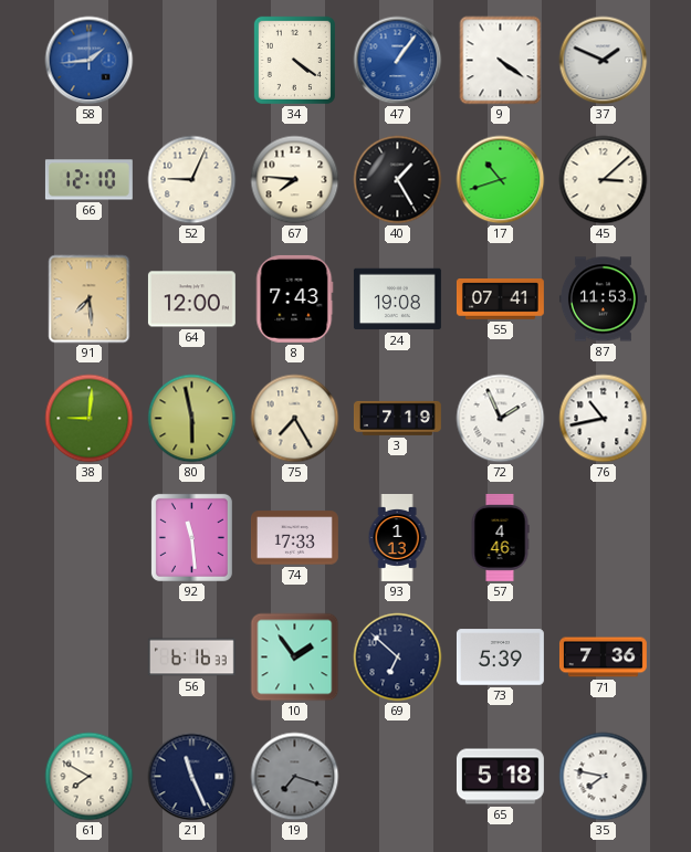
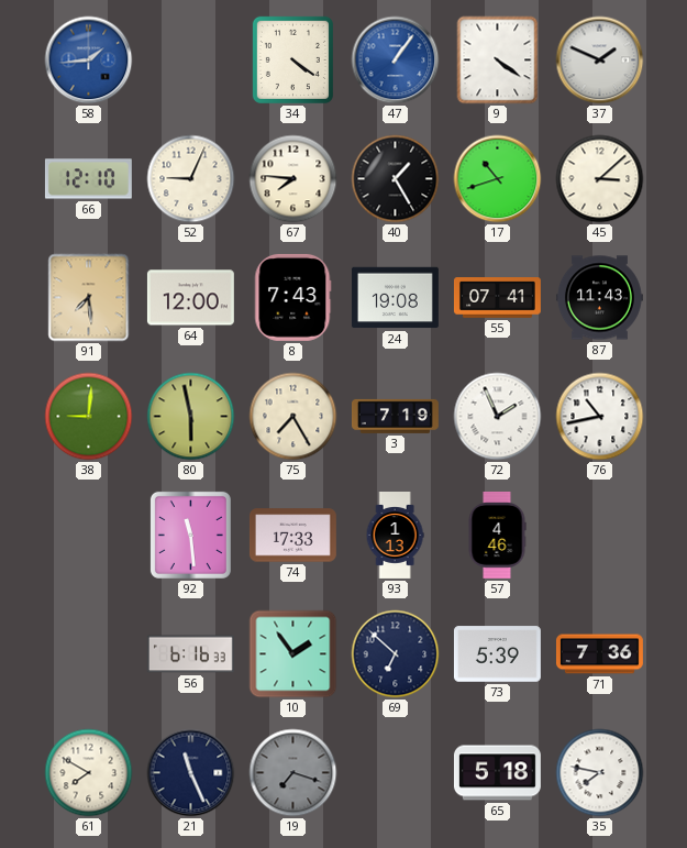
87: 11:53 -> 11:43 (599, 298)
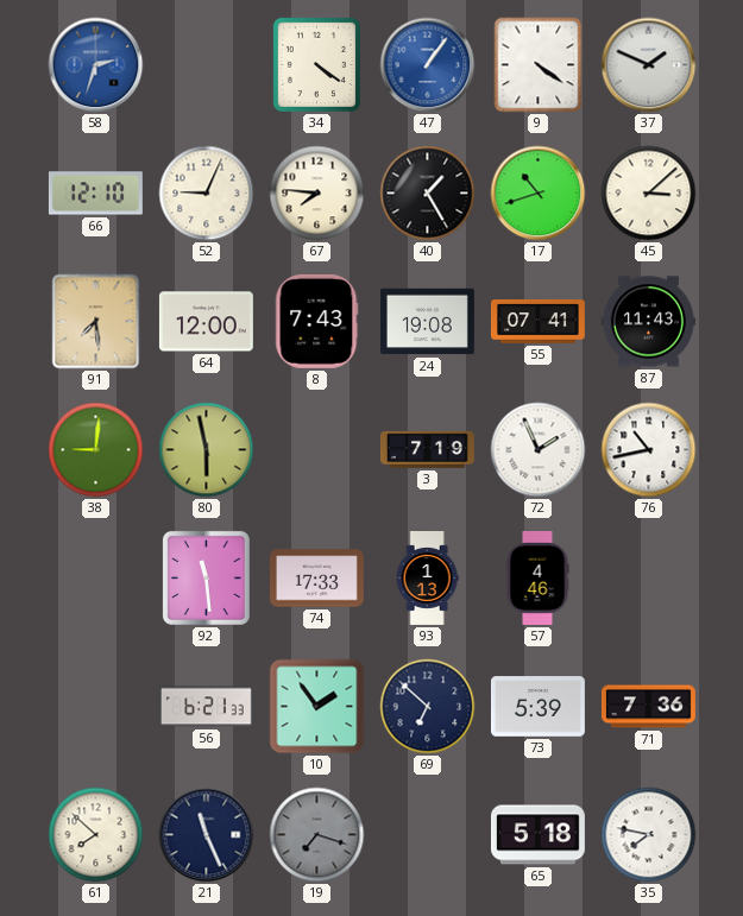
58: 1:44 -> 2:33 (96, 65)
75: 7:25 -> none (293, 417)
56: 6:16 -> 6:21 (206, 707)
61: 7:50 -> 7:52 (96, 835)
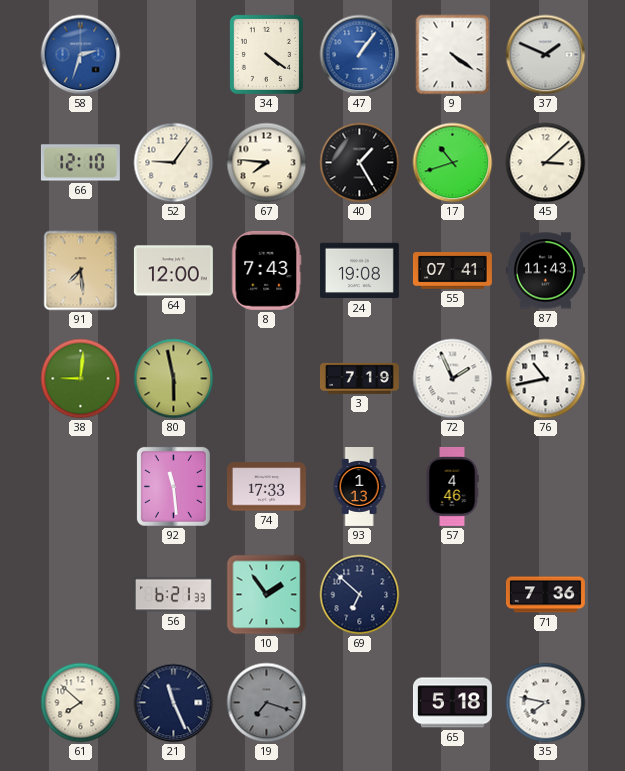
52: 9:04 -> 9:06 (174, 163)
73: 5:39 -> none (537, 707)
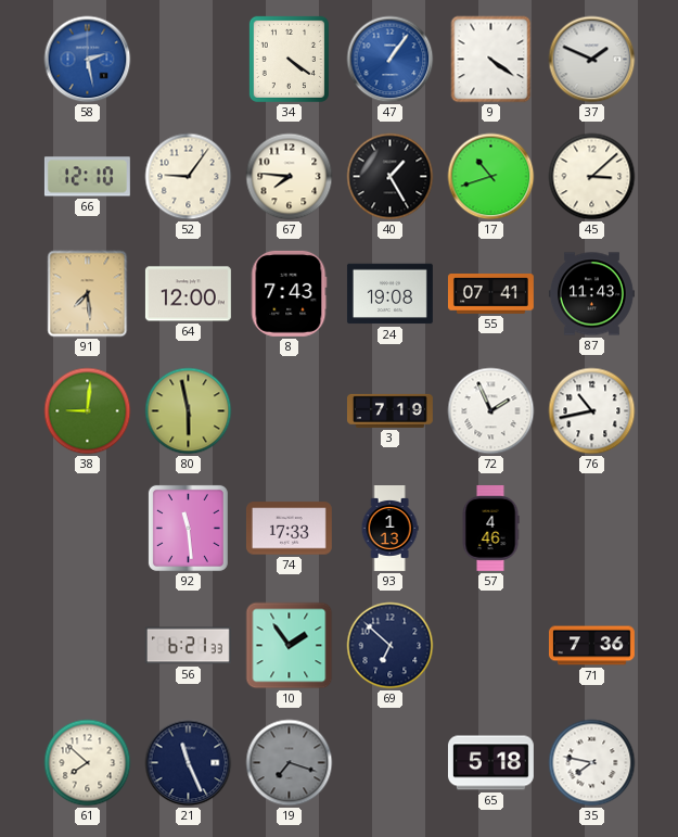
58: 2:33 -> 2:28 (88, 60)
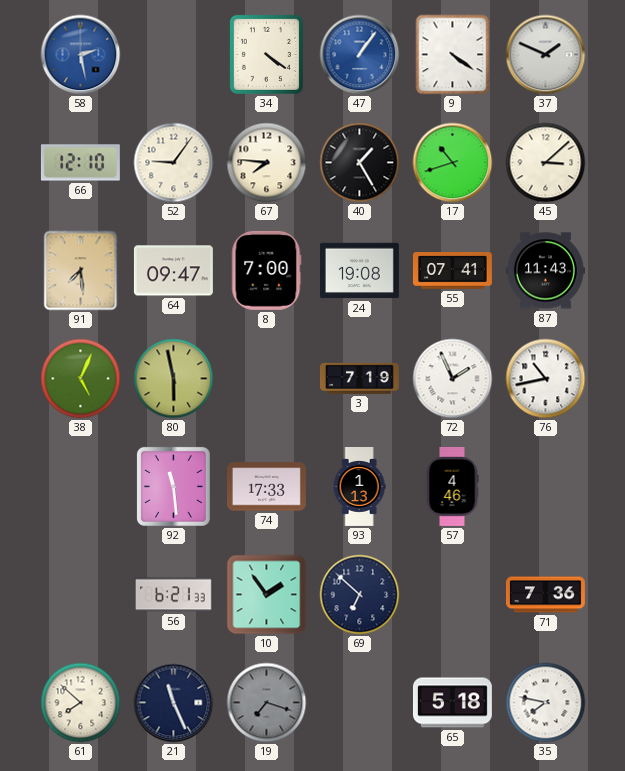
64: 12:00 -> 09:47 (173, 271)
8: 7:43 -> 7:00 (267, 270)
38: 9:01 -> 5:04 (81, 379)
